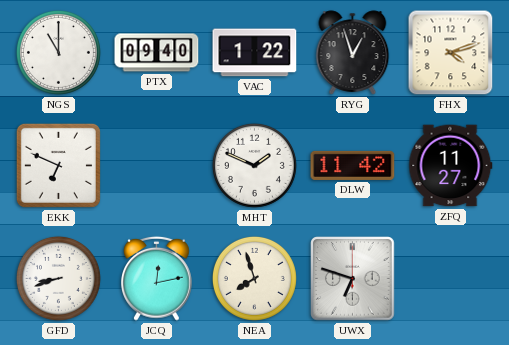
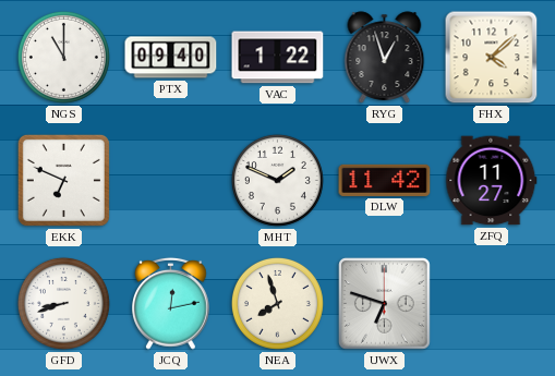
FHX: 4:12 -> 4:08 (492, 58)
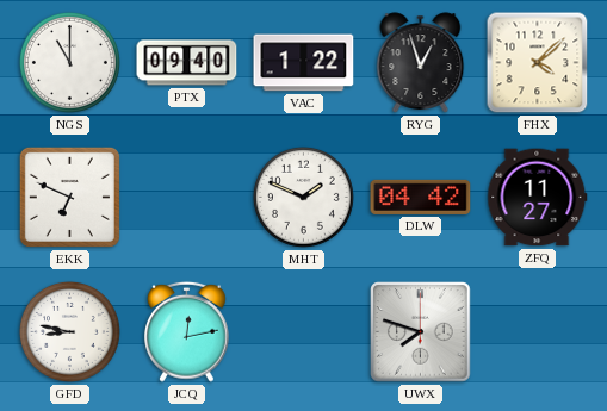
DLW: 11:42 -> 04:42 (421, 197)
GFD: 8:42 -> 8:47 (69, 331)
NEA: 7:57 -> none (277, 303)
UWX: 6:48 -> 7:48 (421, 332)
